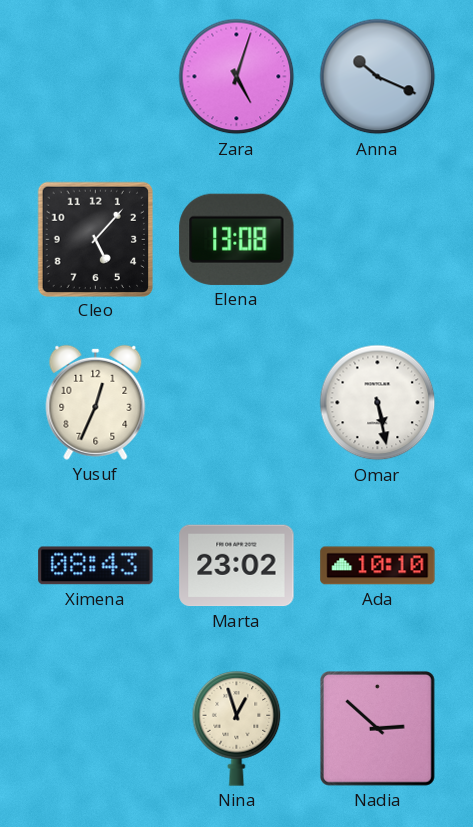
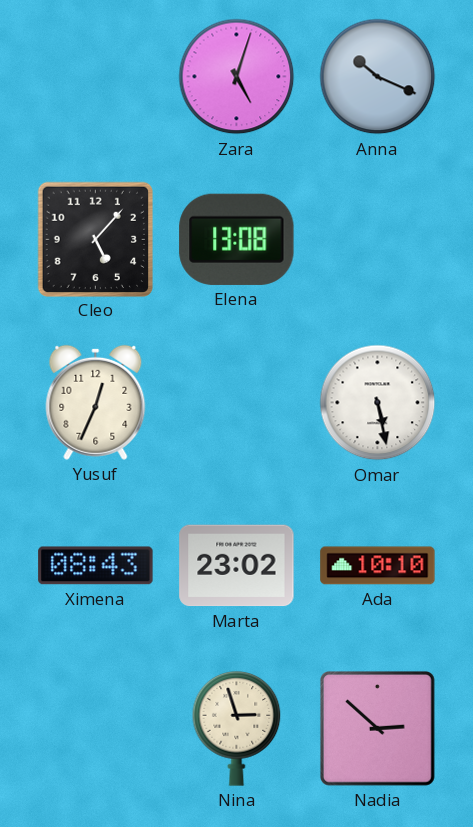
Nina: 12:57 -> 2:57 (237, 729)
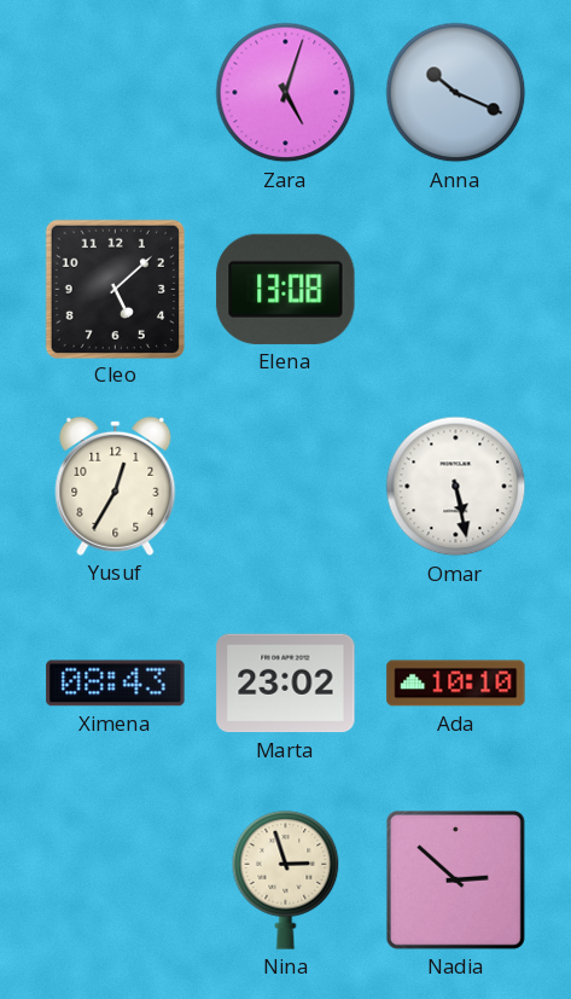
Cleo: 5:07 -> 5:08 (115, 289)
Yusuf: 12:34 -> 12:35 (116, 486)
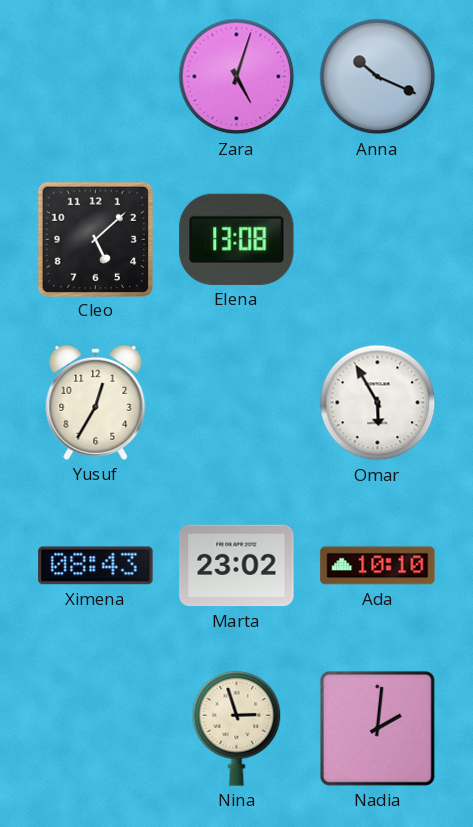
Omar: 5:28 -> 5:55 (378, 403)
Nadia: 2:52 -> 2:01 (377, 728)
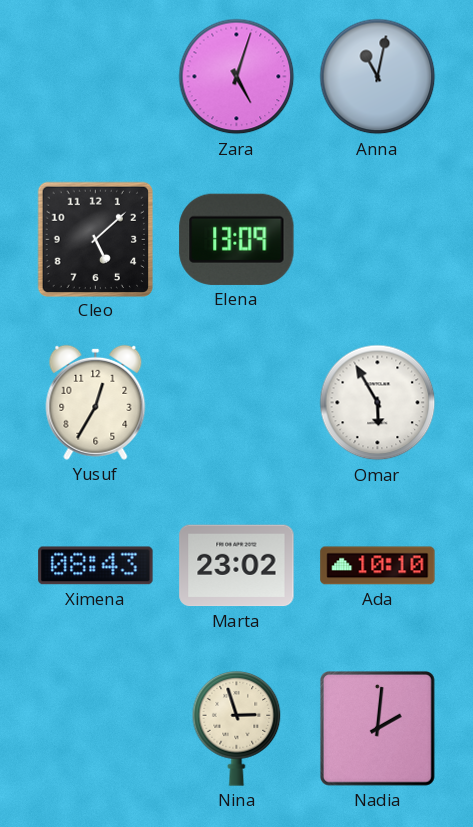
Anna: 10:19 -> 11:02 (378, 77)
Elena: 13:08 -> 13:09 (237, 239)
